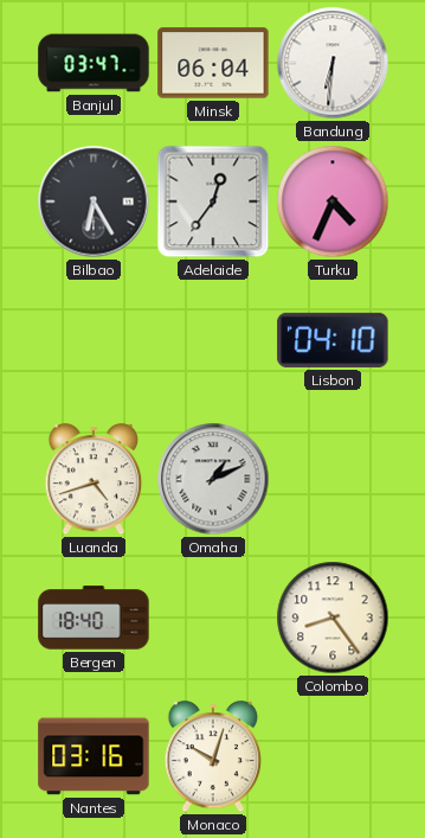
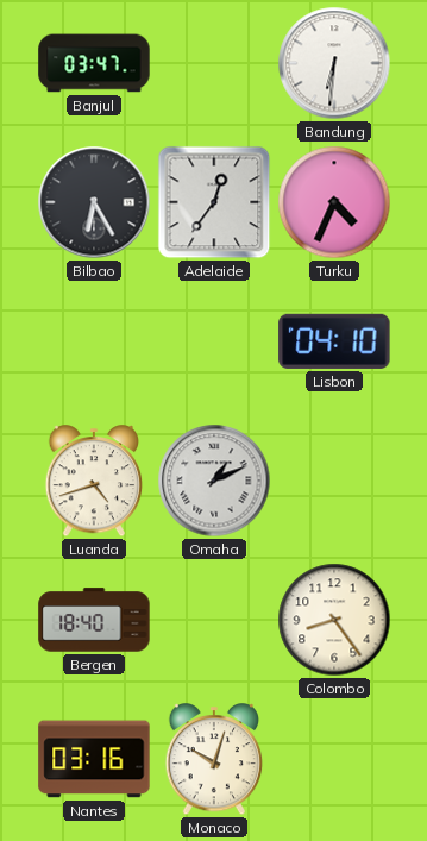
Minsk: 06:04 -> none (213, 63)
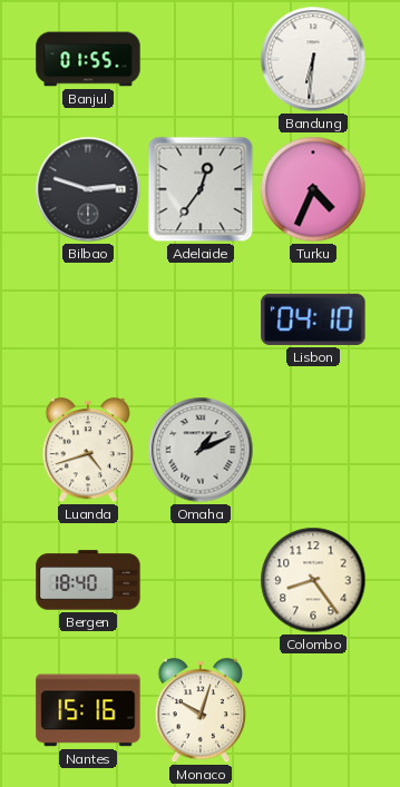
Banjul: 03:47 -> 01:55 (88, 59)
Bilbao: 6:25 -> 2:48 (88, 189)
Nantes: 03:16 -> 15:16 (88, 710)
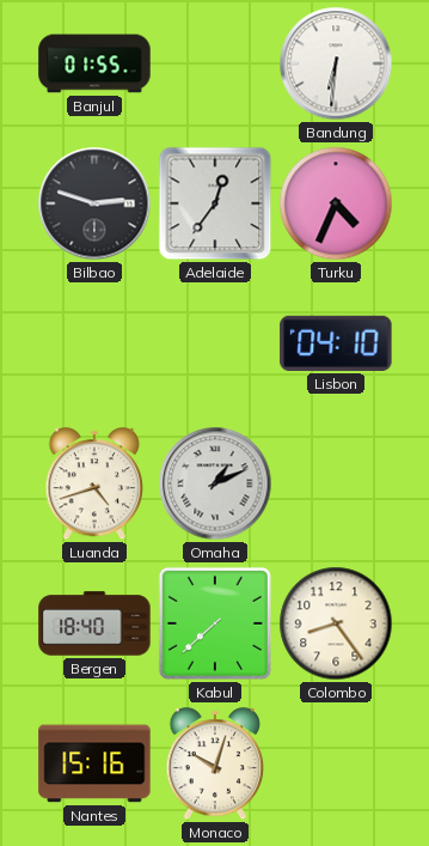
Kabul: none -> 7:38 (215, 623)
